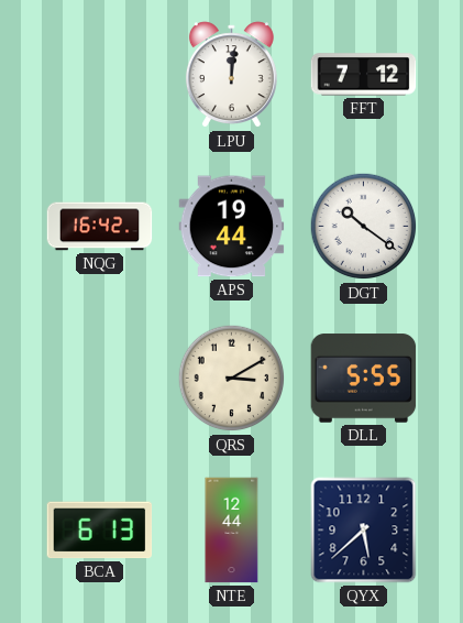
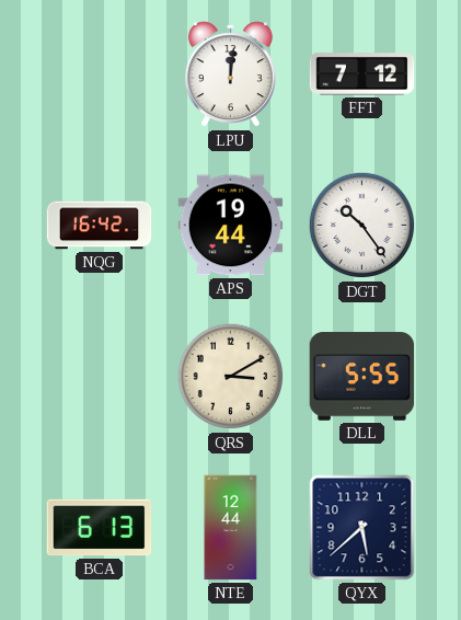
DGT: 10:21 -> 10:24 (362, 226)
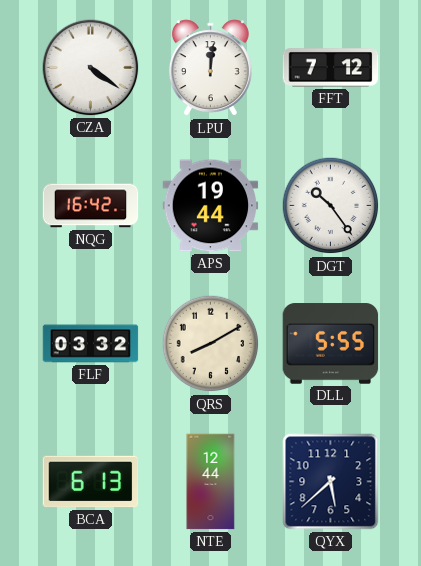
CZA: none -> 4:21 (91, 68)
FLF: none -> 03:32 (91, 344)
QRS: 3:10 -> 8:10 (211, 344)
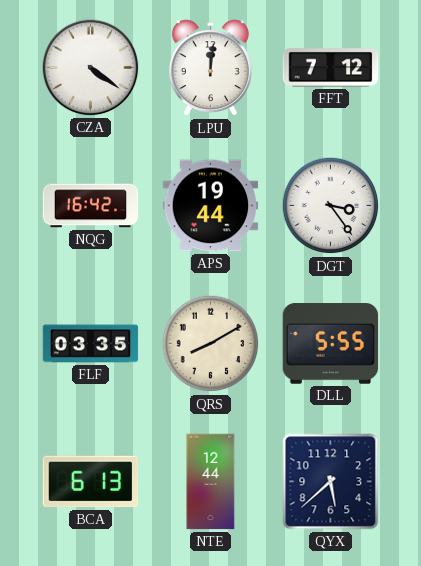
DGT: 10:24 -> 3:24 (331, 206)
FLF: 03:32 -> 03:35 (91, 344)
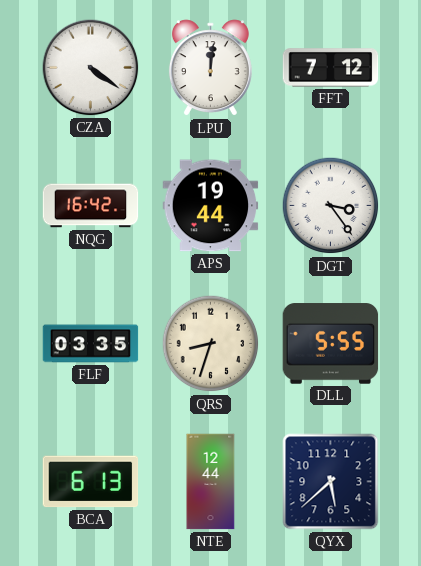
QRS: 8:10 -> 8:33 (211, 344)
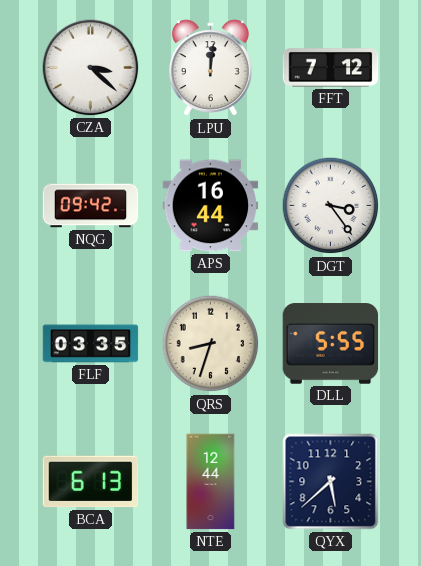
CZA: 4:21 -> 3:22 (91, 68)
NQG: 16:42 -> 09:42 (91, 206)
APS: 19:44 -> 16:44 (211, 206)
